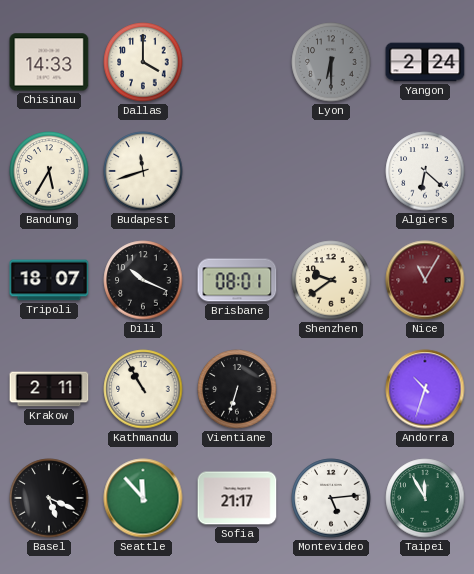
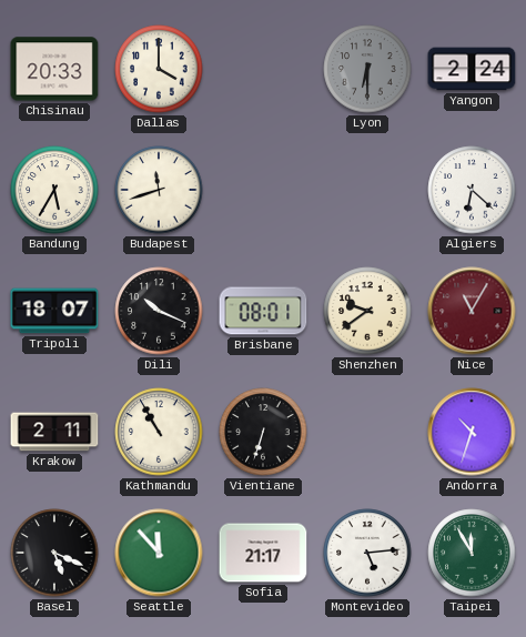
Chisinau: 14:33 -> 20:33 (54, 69)
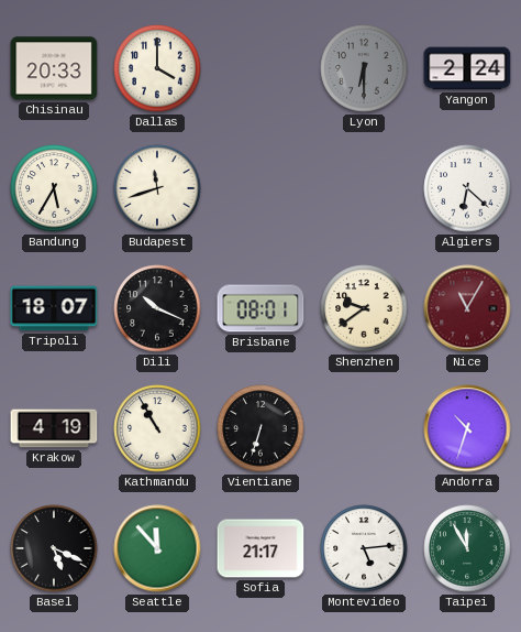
Krakow: 2:11 -> 4:19 (54, 428)
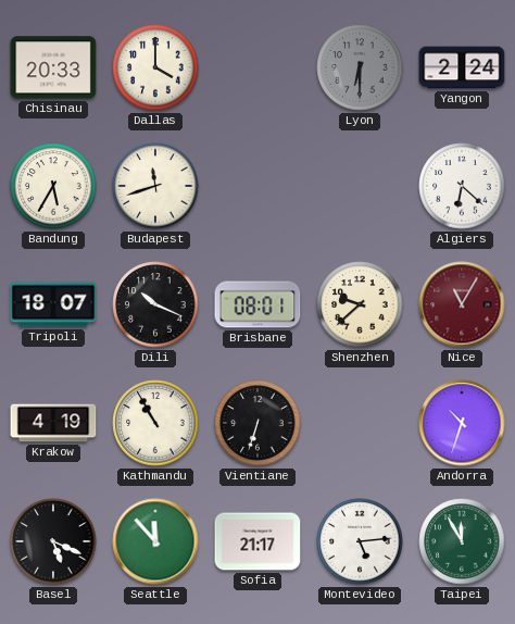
Shenzhen: 9:39 -> 9:38 (360, 304)
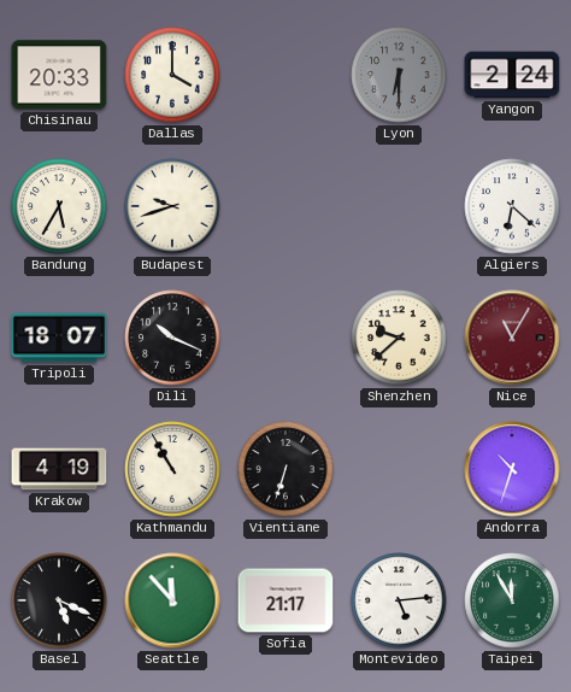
Budapest: 11:42 -> 9:42 (172, 206)
Brisbane: 08:01 -> none (257, 304)
